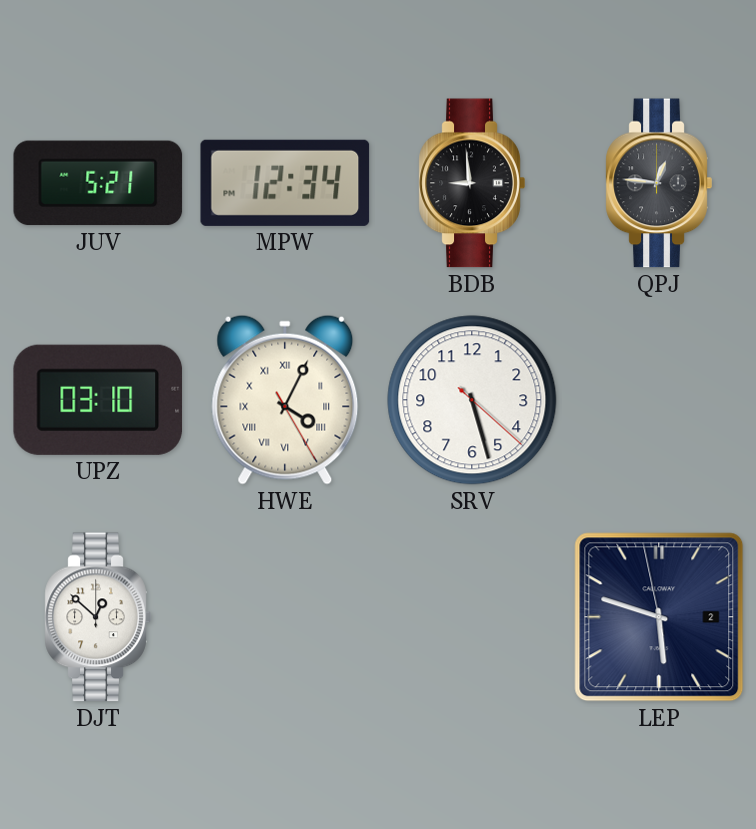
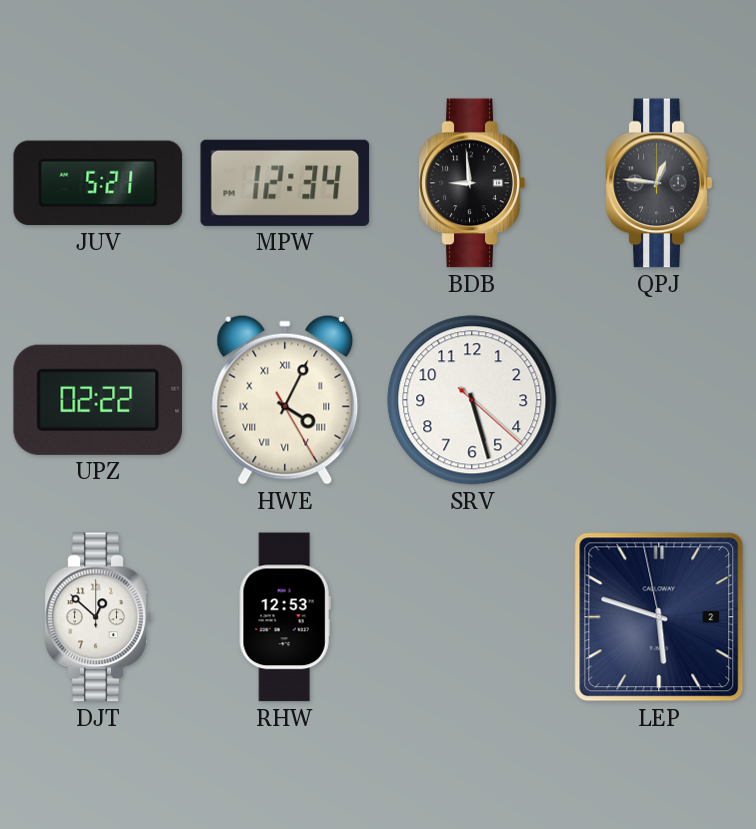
UPZ: 03:10 -> 02:22 (98, 400)
RHW: none -> 12:53 (285, 617)
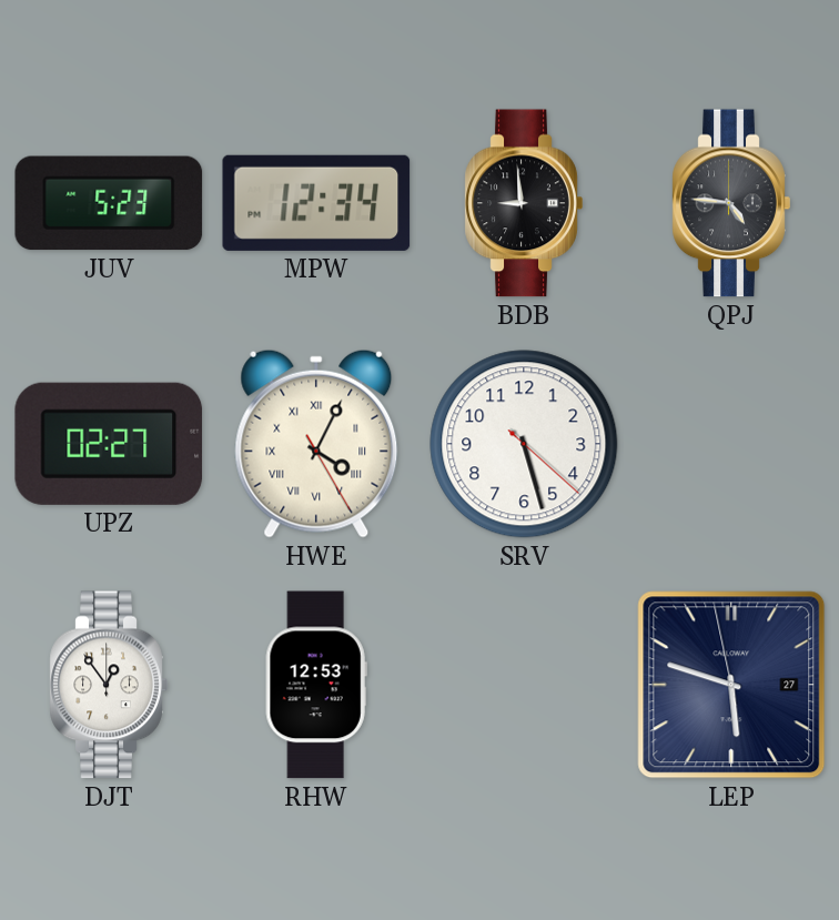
JUV: 5:21 -> 5:23 (109, 203)
QPJ: 12:46 -> 4:46 (731, 203)
UPZ: 02:22 -> 02:27 (109, 444)
DJT: 12:52 -> 12:54 (109, 685)
LEP date: 2 -> 27 (731, 685)
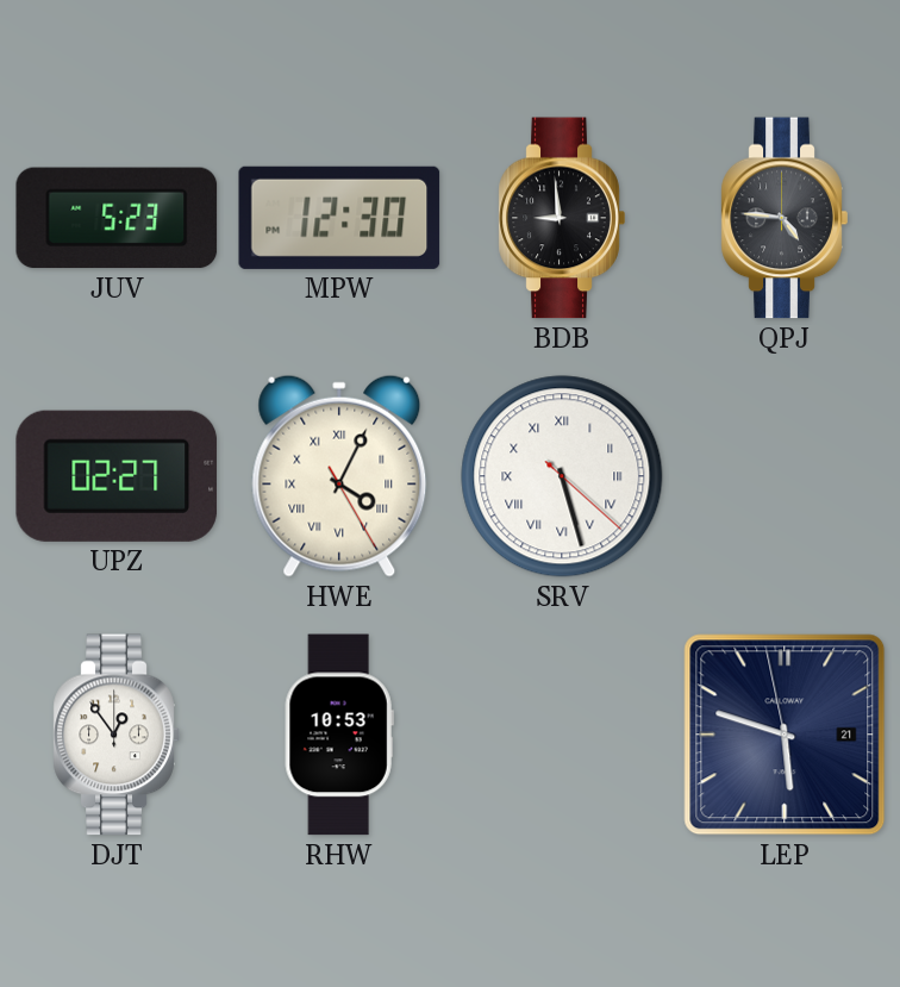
MPW: 12:34 -> 12:30 (339, 218)
SRV numerals: Arabic -> Roman (562, 476)
RHW: 12:53 -> 10:53 (339, 735)
LEP date: 27 -> 21 (785, 735)
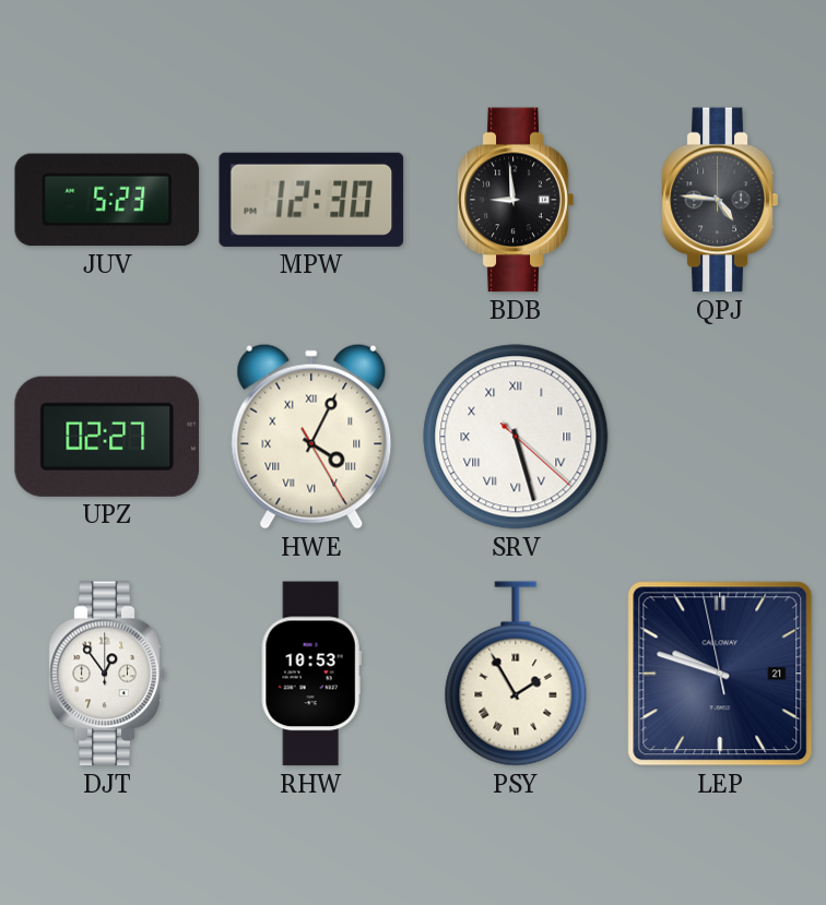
PSY: none -> 1:55 (516, 674)
LEP: 5:47 -> 9:47 (720, 674)
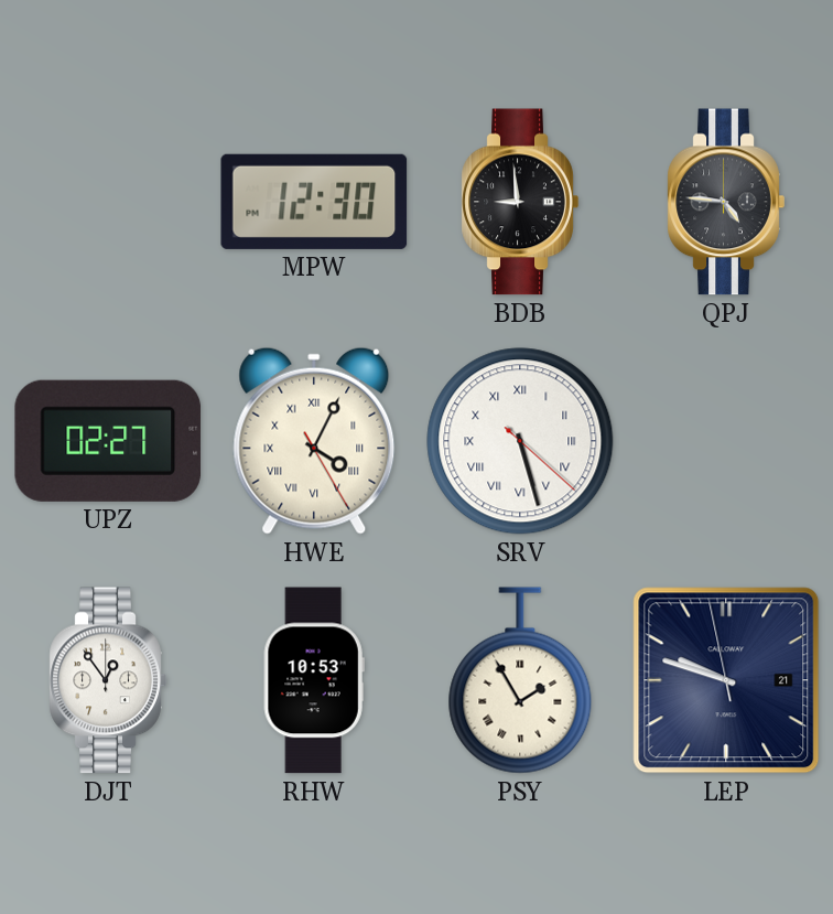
JUV: 5:23 -> none (107, 200)
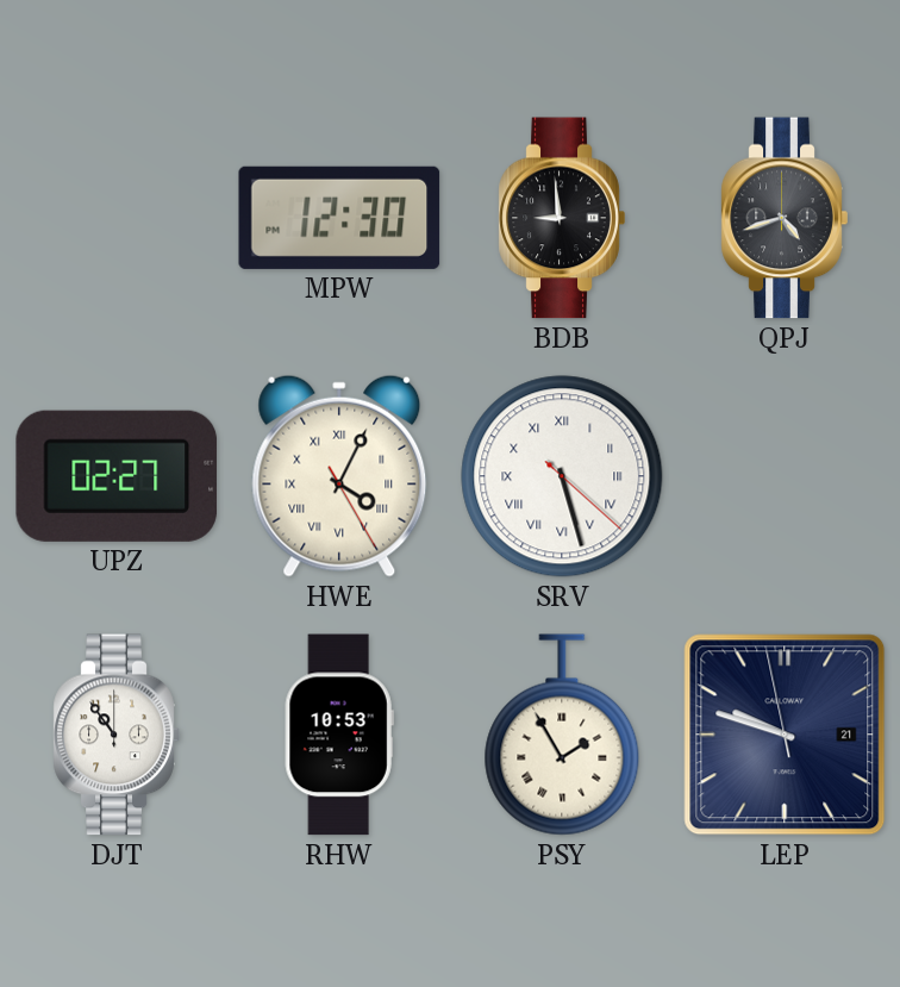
QPJ: 4:46 -> 4:42 (785, 218)
DJT: 12:54 -> 10:54 (117, 735)
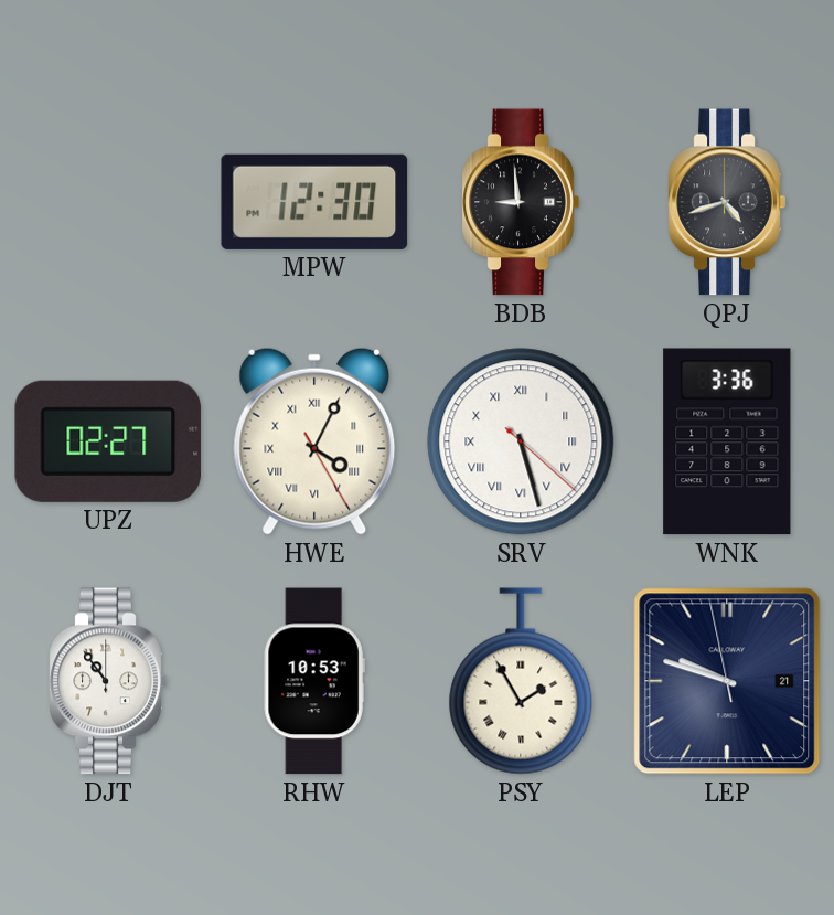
WNK: none -> 3:36 (727, 441)
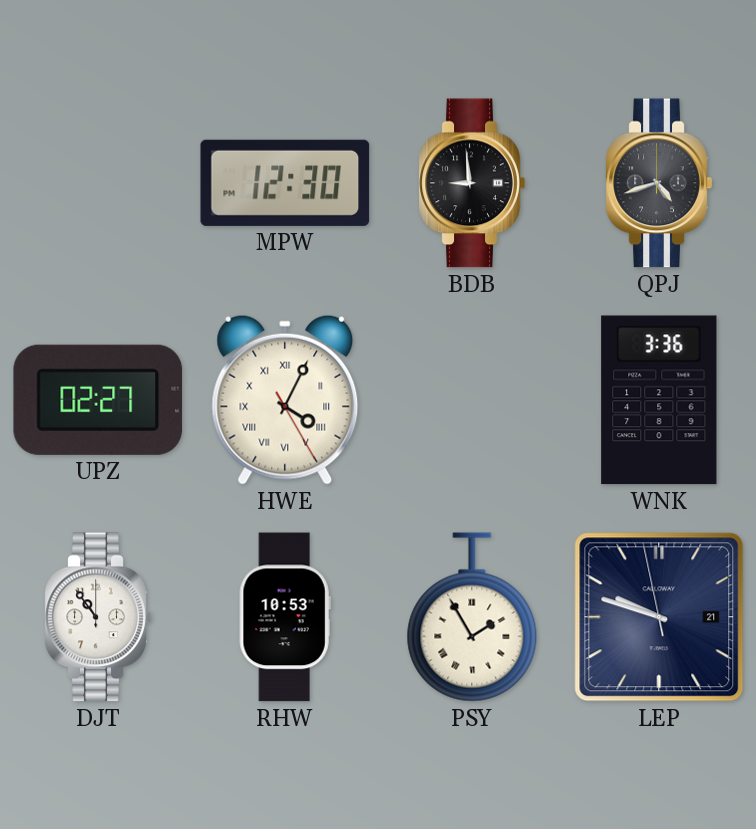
SRV: 5:27 -> none (521, 441)
